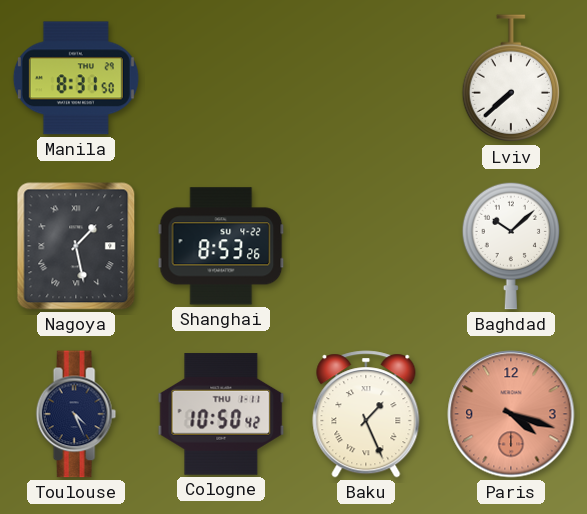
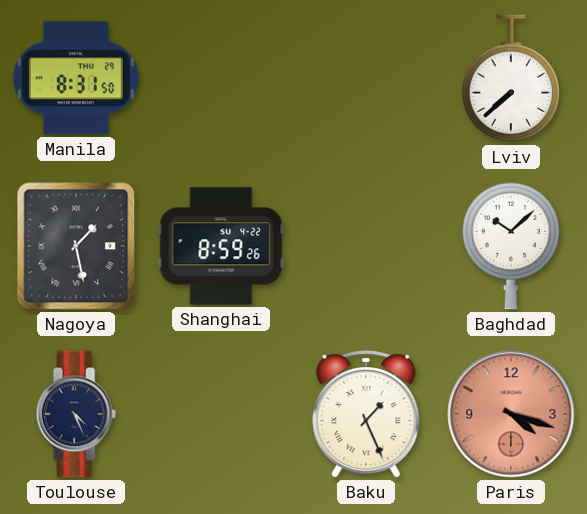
Shanghai: 8:53 -> 8:59 (221, 246)
Cologne: 10:50 -> none (221, 414)
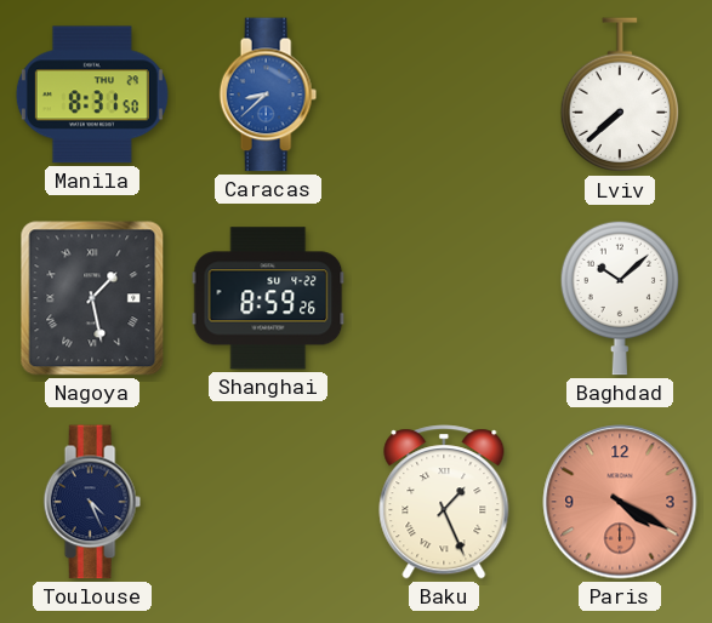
Caracas: none -> 8:38 (268, 95)
Paris: 4:18 -> 4:20 (620, 502)
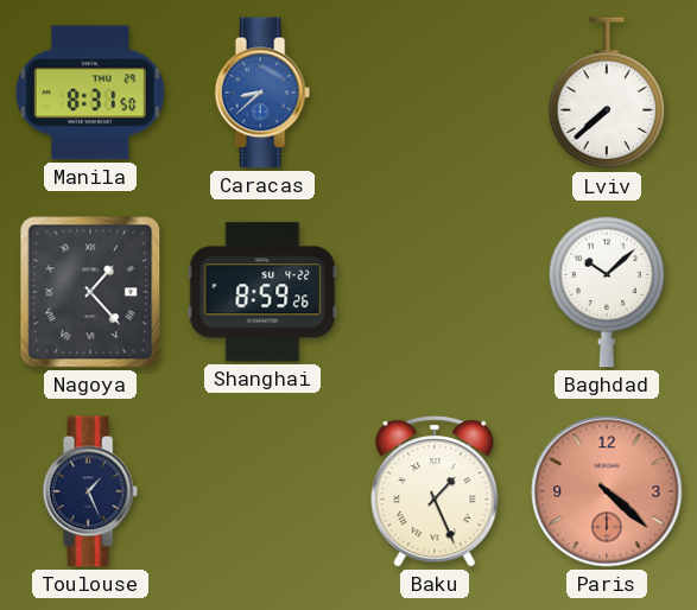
Nagoya: 1:28 -> 1:23 (90, 292)
Toulouse: 4:26 -> 1:26 (90, 491)
Paris: 4:20 -> 4:22 (607, 491)
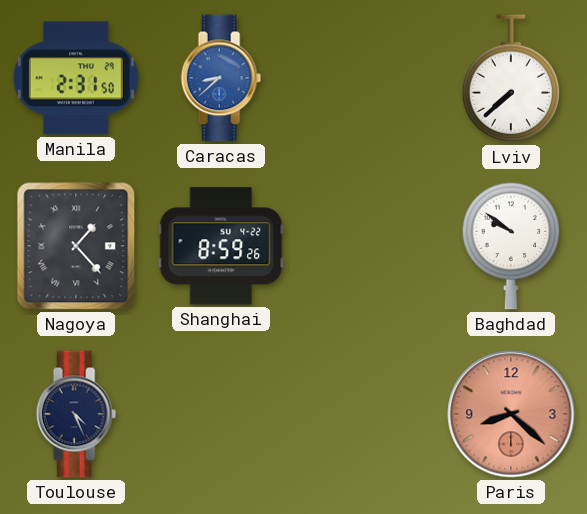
Manila: 8:31 -> 2:31 (76, 78)
Baghdad: 10:08 -> 9:51 (511, 246)
Toulouse: 1:26 -> 4:26 (76, 414)
Baku: 1:26 -> none (435, 491)
Paris: 4:22 -> 8:22 (511, 414)
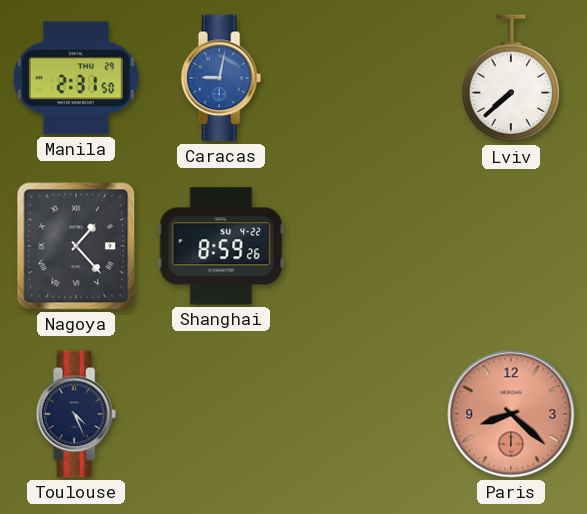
Caracas: 8:38 -> 9:02 (221, 78)
Baghdad: 9:51 -> none (511, 246)
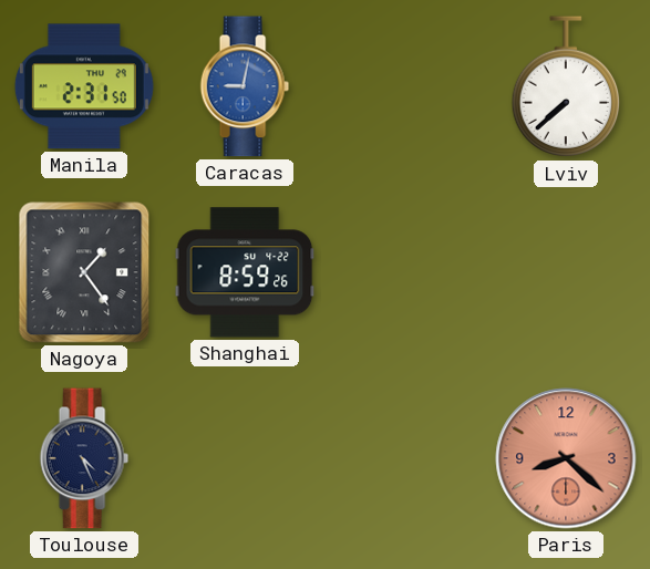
Nagoya: 1:23 -> 1:24 (84, 272)
